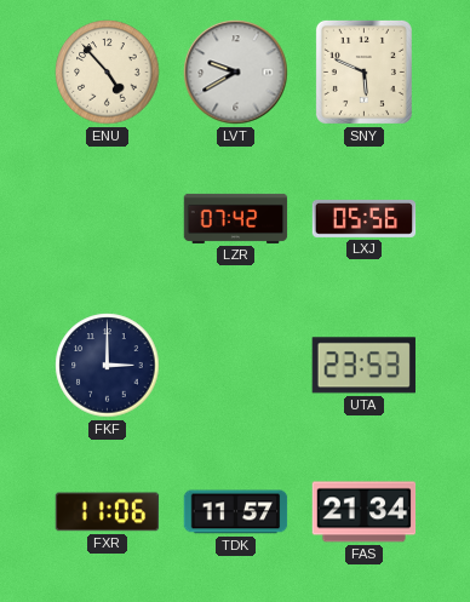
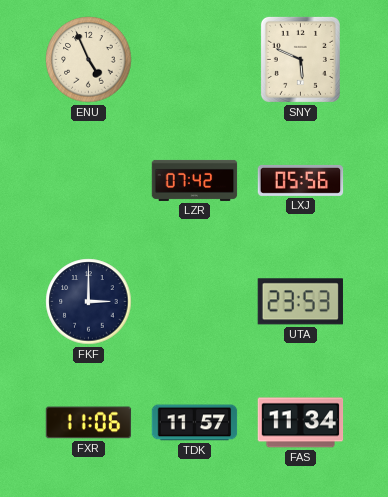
ENU: 4:53 -> 4:56 (89, 60)
LVT: 9:40 -> none (236, 73)
FAS: 21:34 -> 11:34 (301, 423)
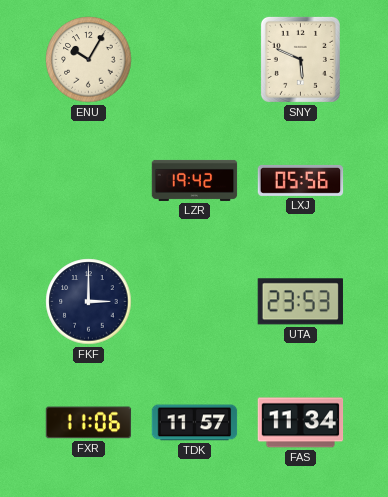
ENU: 4:56 -> 10:05 (89, 60)
LZR: 07:42 -> 19:42 (195, 180)
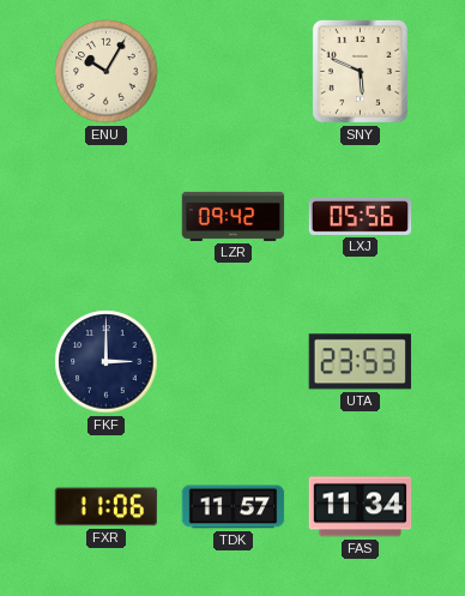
LZR: 19:42 -> 09:42 (234, 216)
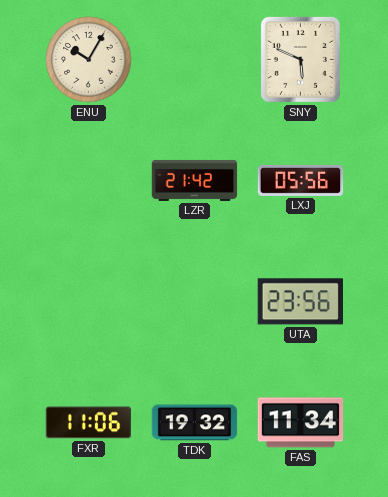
LZR: 09:42 -> 21:42 (195, 180)
FKF: 3:00 -> none (107, 362)
UTA: 23:53 -> 23:56 (300, 302)
TDK: 11:57 -> 19:32 (195, 423)
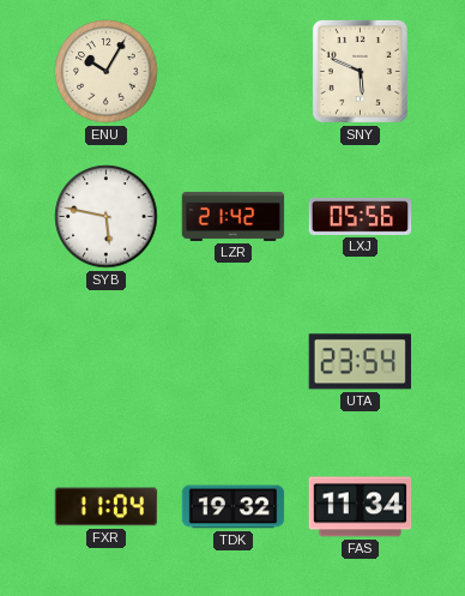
SYB: none -> 5:47 (107, 217)
UTA: 23:56 -> 23:54 (360, 362)
FXR: 11:06 -> 11:04 (107, 507)
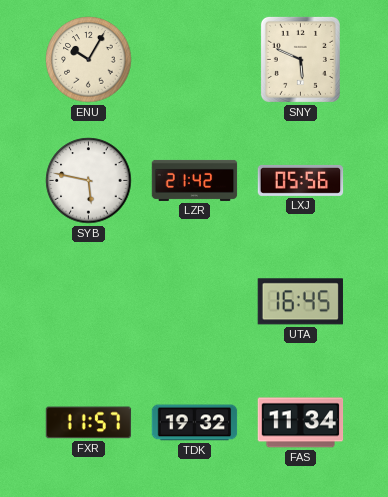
UTA: 23:54 -> 16:45 (300, 302)
FXR: 11:04 -> 11:57 (89, 423)
